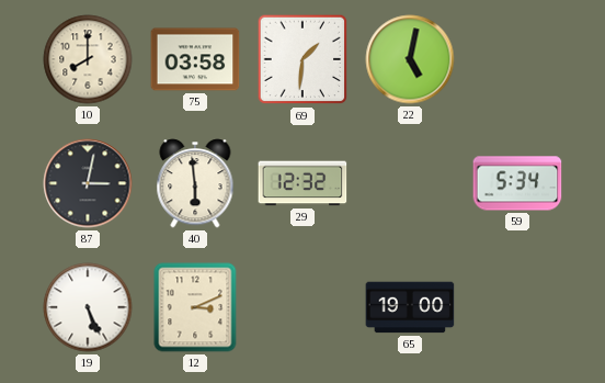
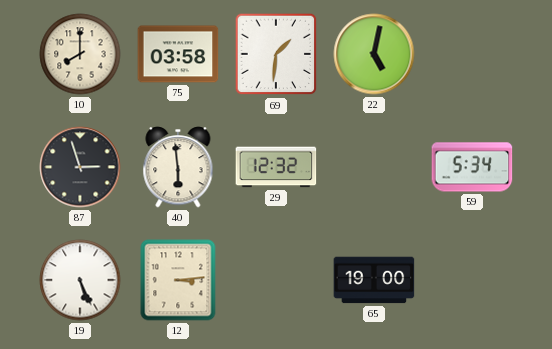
87: 3:02 -> 2:57 (80, 167)
12: 3:11 -> 3:14 (178, 280)
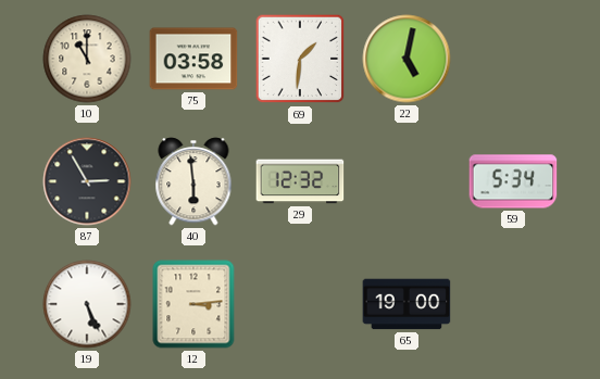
10: 8:00 -> 11:00 (87, 59)
87: 2:57 -> 2:55 (87, 181)
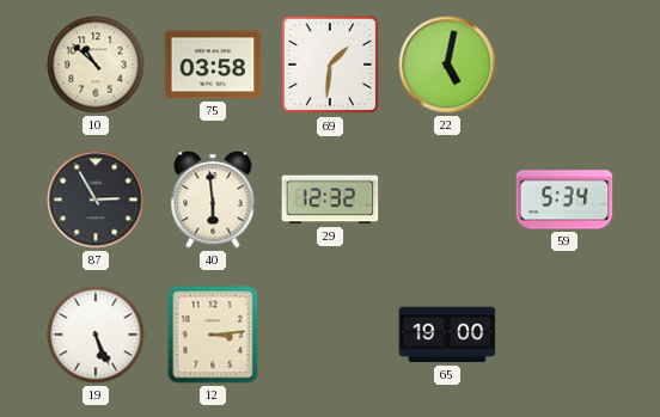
10: 11:00 -> 10:52 (96, 65)
